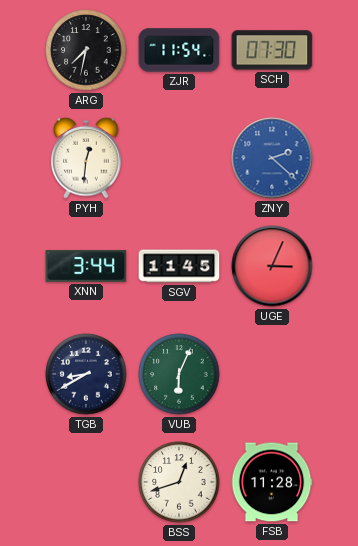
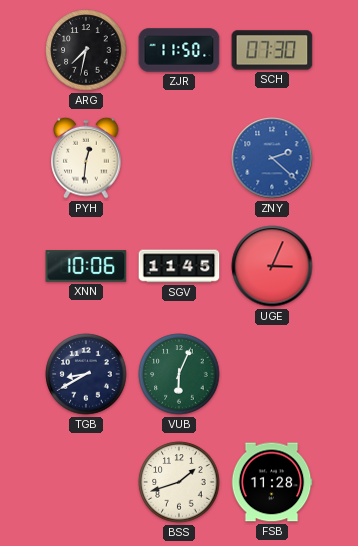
ZJR: 11:54 -> 11:50 (179, 50)
XNN: 3:44 -> 10:06 (86, 266)
BSS: 12:42 -> 1:42 (179, 482)
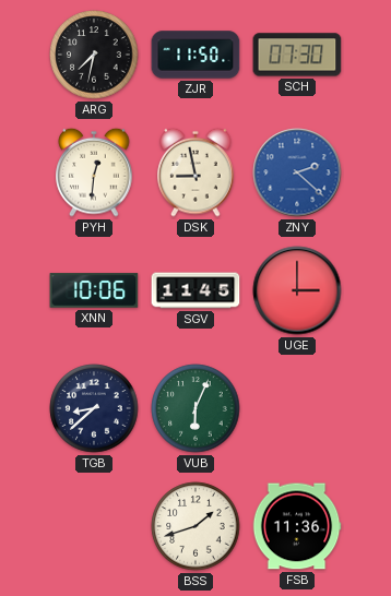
DSK: none -> 8:58 (195, 172)
UGE: 3:04 -> 3:00 (297, 290)
TGB: 8:40 -> 8:38 (94, 408)
FSB: 11:28 -> 11:36 (297, 526)
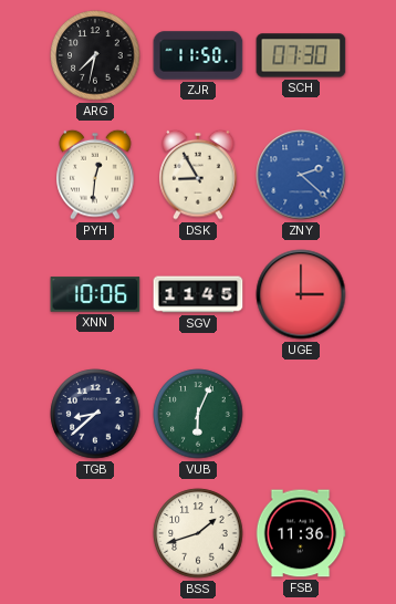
DSK: 8:58 -> 8:55 (198, 175)
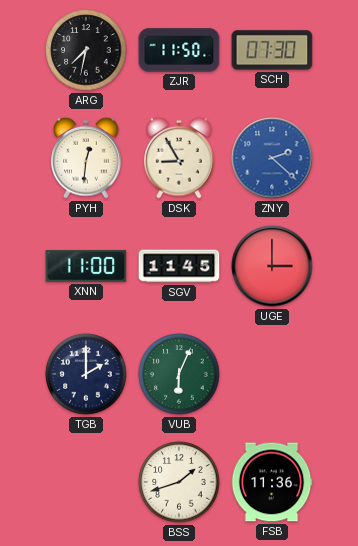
XNN: 10:06 -> 11:00 (86, 266)
TGB: 8:38 -> 2:00 (86, 374)
